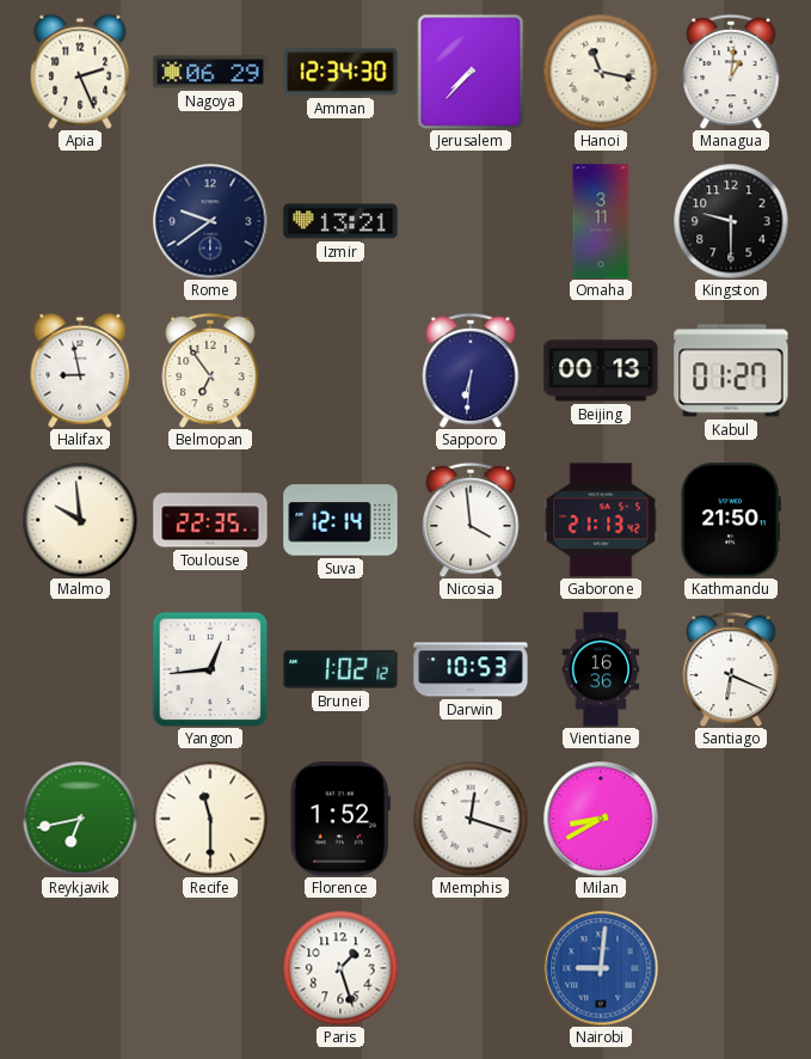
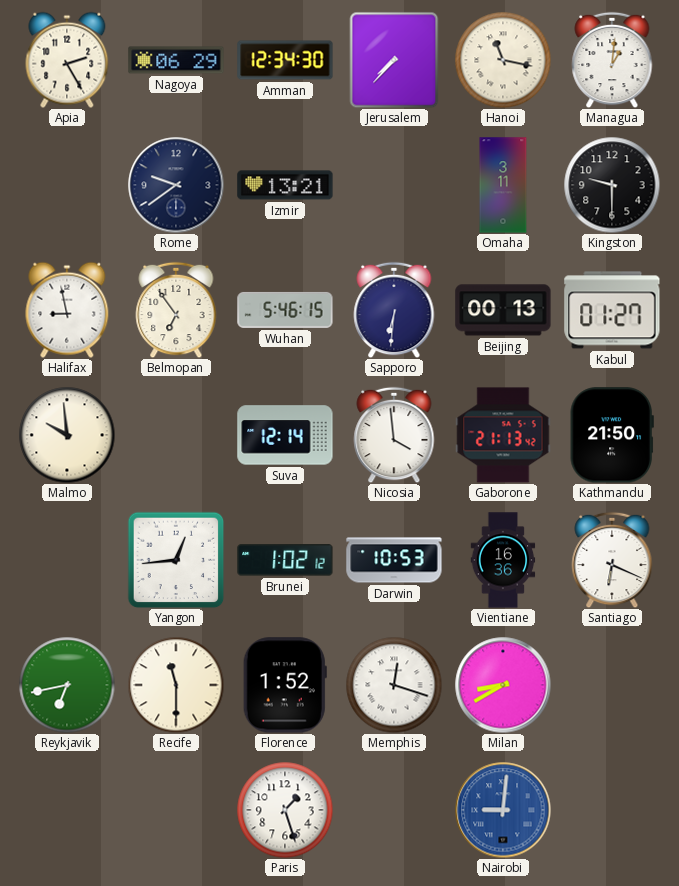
Apia: 2:26 -> 2:25 (67, 60)
Wuhan: none -> 5:46 (285, 310)
Toulouse: 22:35 -> none (210, 520)
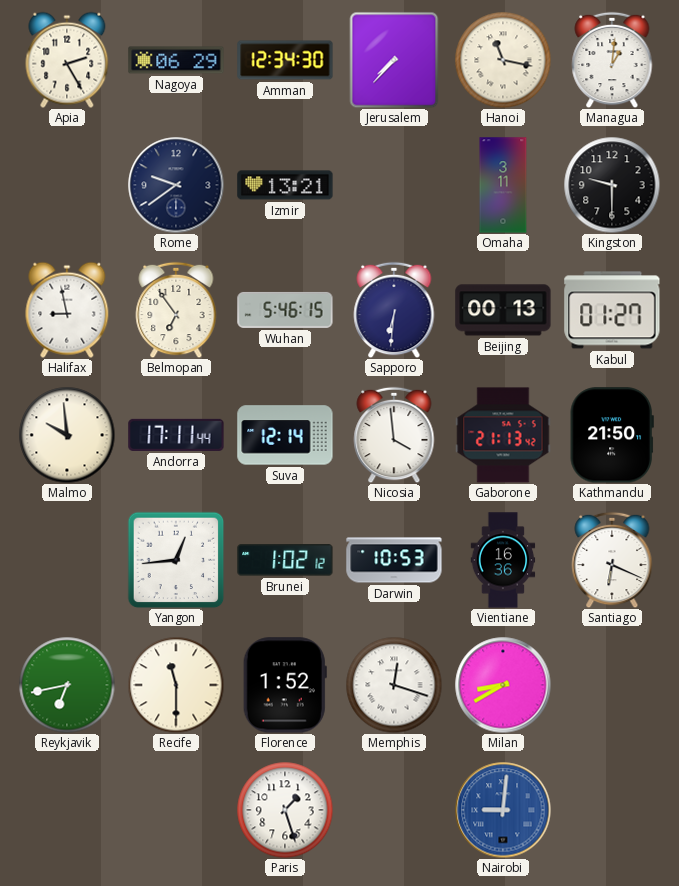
Andorra: none -> 17:11 (176, 435)
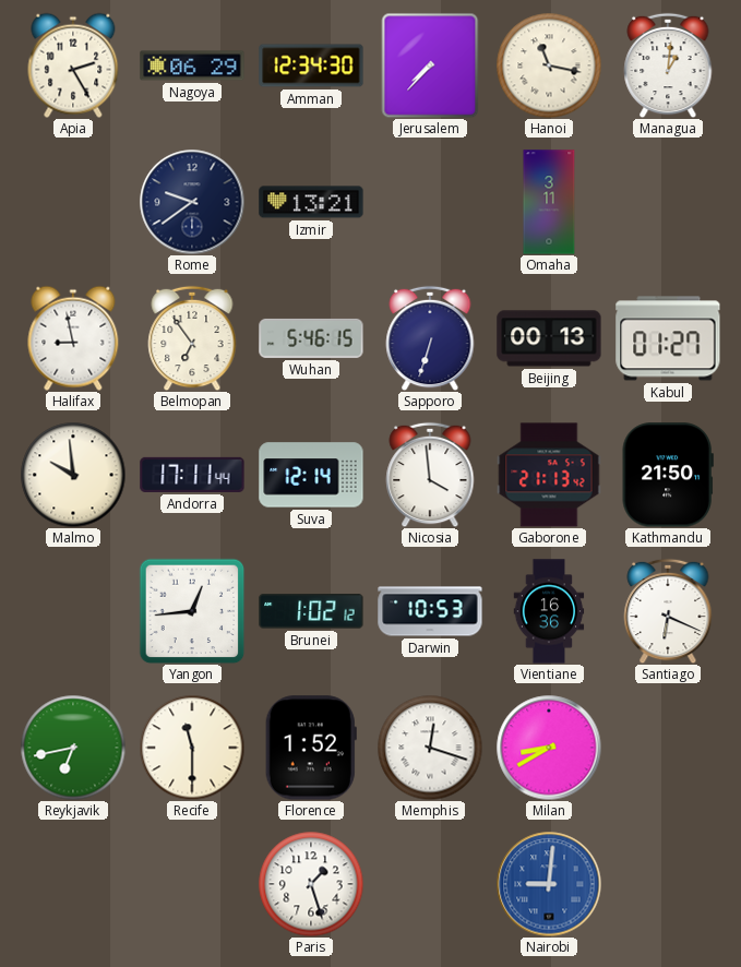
Kingston: 9:30 -> none (612, 185)
Sapporo: 6:31 -> 6:33 (430, 338)
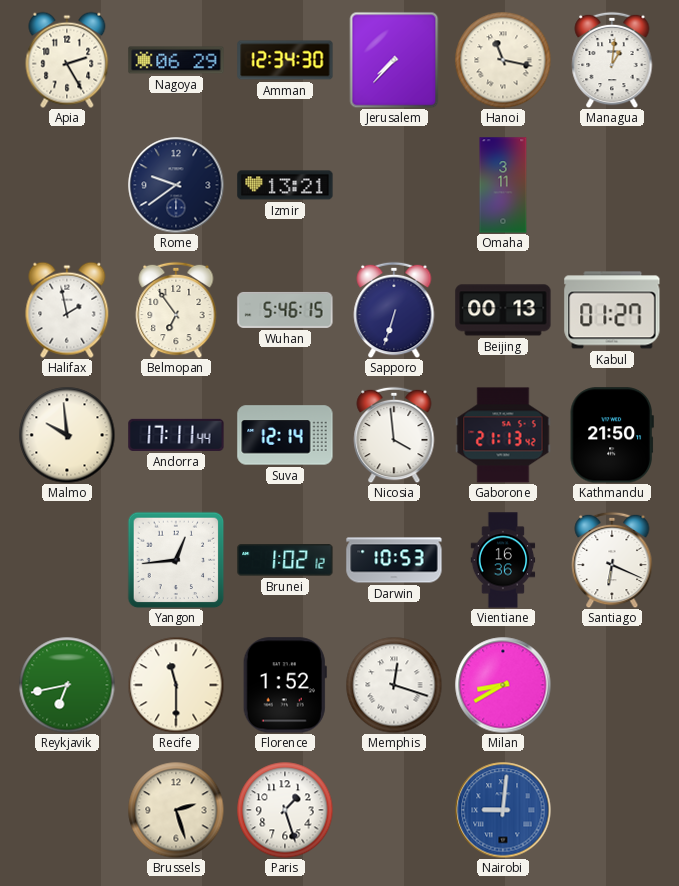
Halifax: 8:58 -> 1:58 (67, 310)
Brussels: none -> 2:27 (176, 810)
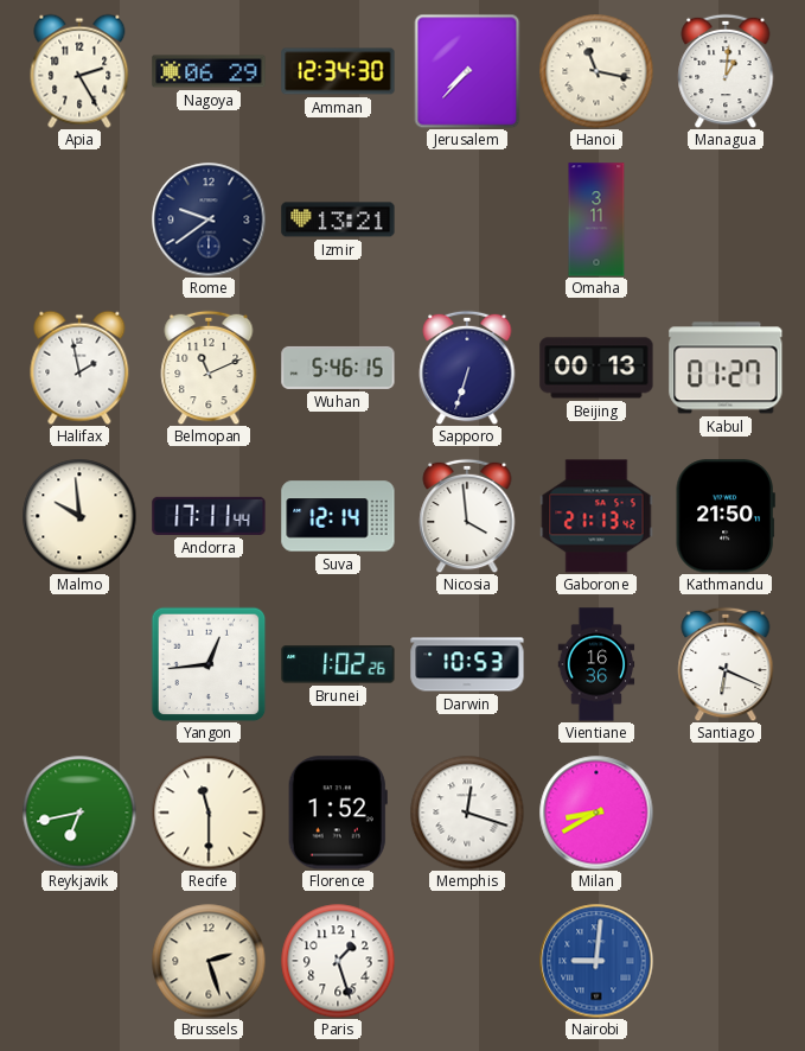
Belmopan: 6:54 -> 11:11 (209, 368)
Brunei: 1:02:12 -> 1:02:26 (338, 664)
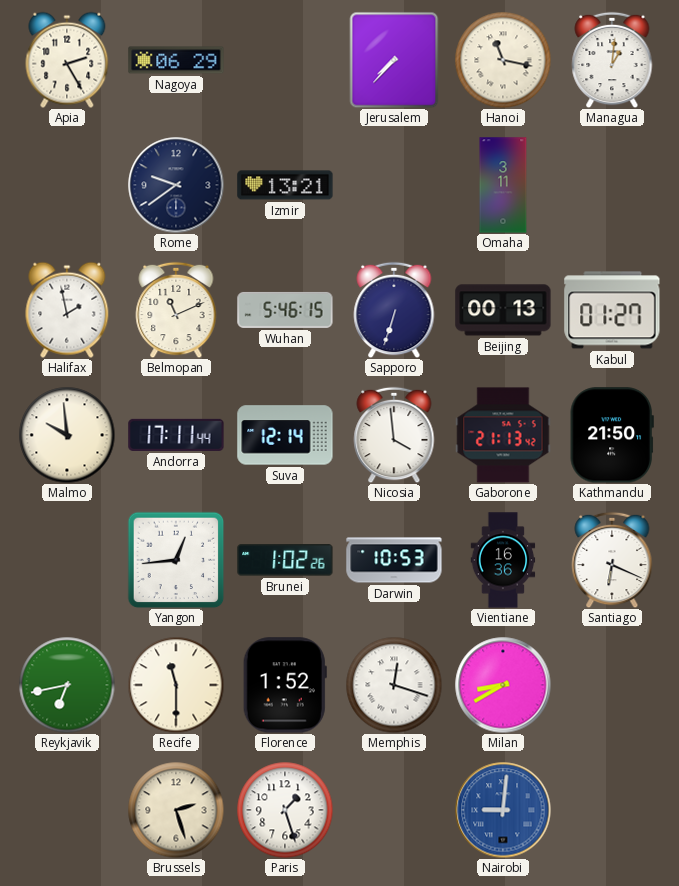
Amman: 12:34 -> none (338, 71)
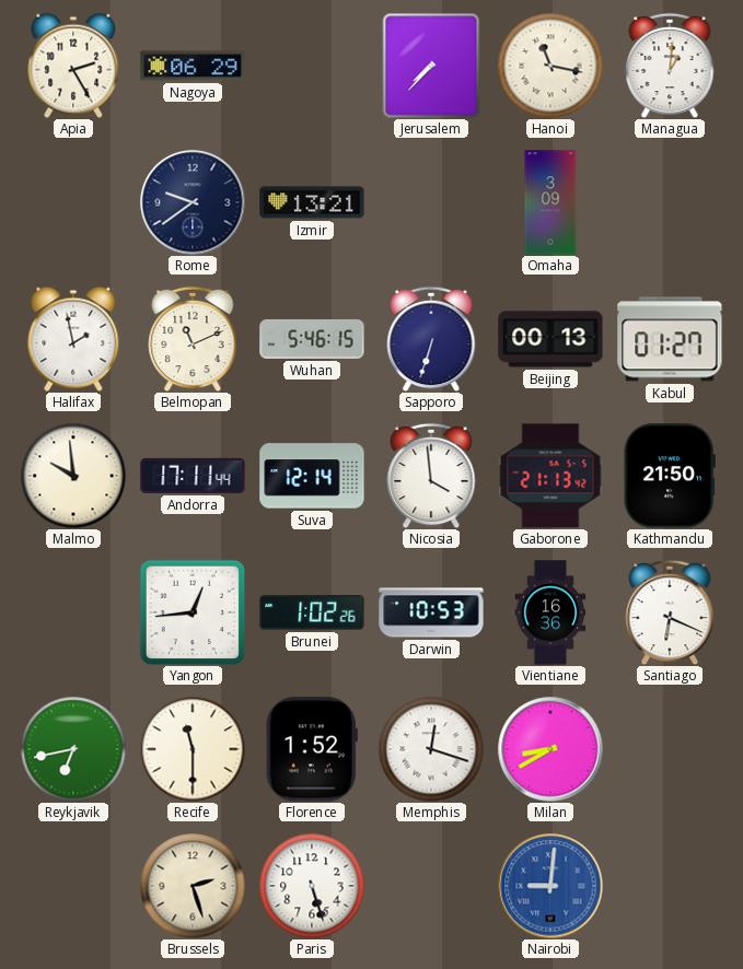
Omaha: 3:11 -> 3:09 (550, 202)
Paris: 1:27 -> 5:27 (312, 886)
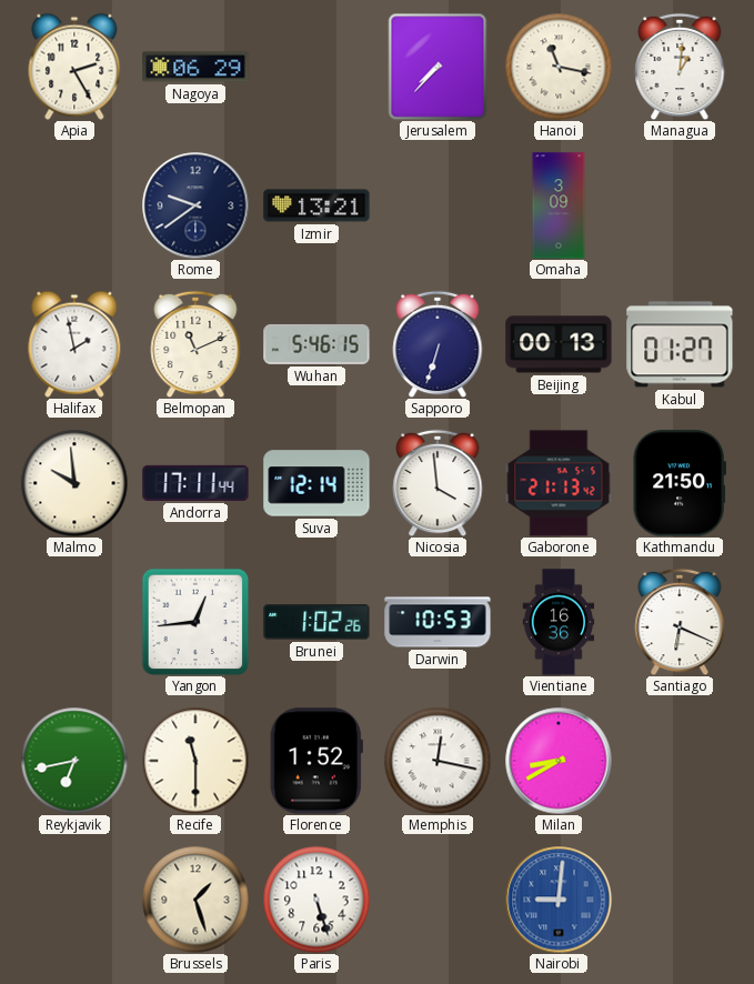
Memphis: 12:18 -> 12:17 (438, 761)
Brussels: 2:27 -> 1:27 (195, 900)
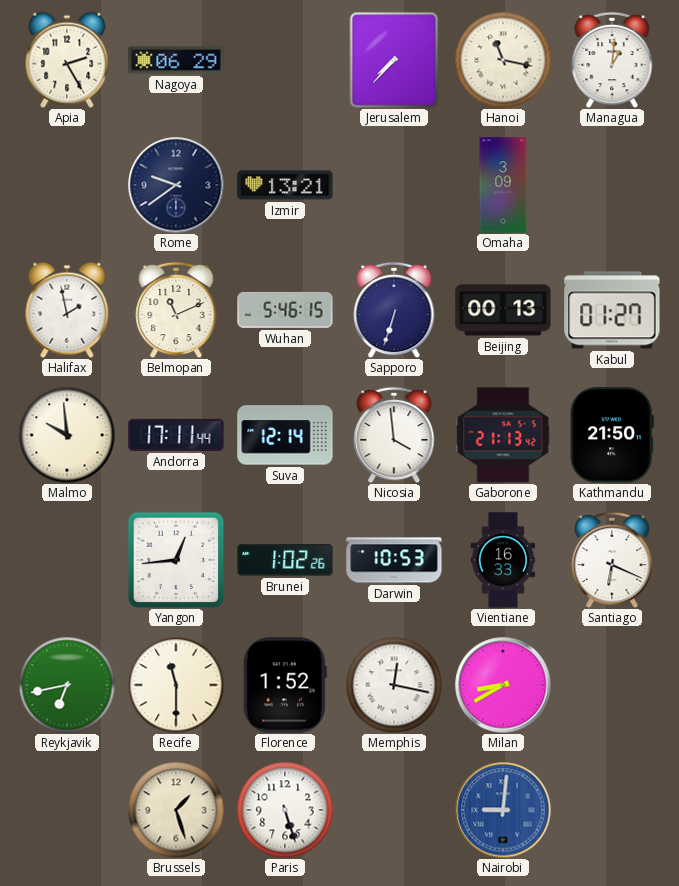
Vientiane: 16:36 -> 16:33 (503, 560)
